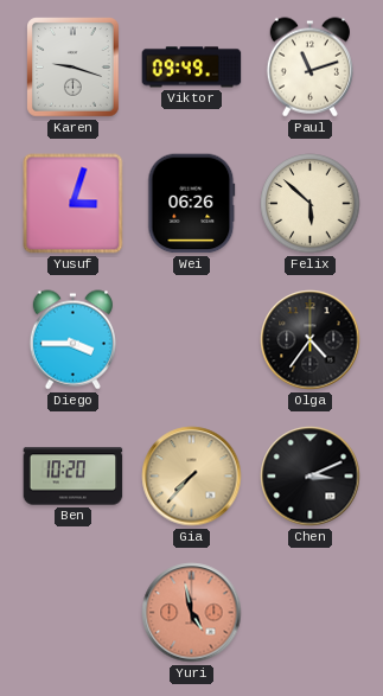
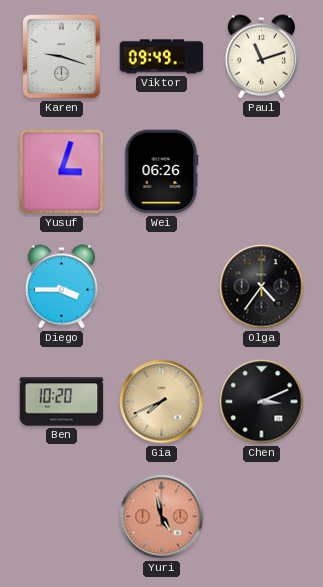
Felix: 5:52 -> none (311, 204)
Gia: 7:37 -> 7:41 (162, 402)
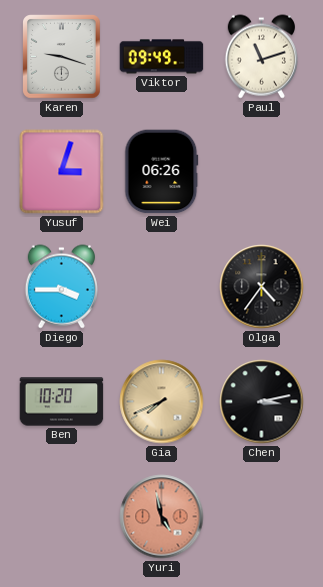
Chen: 3:11 -> 3:13 (262, 402)
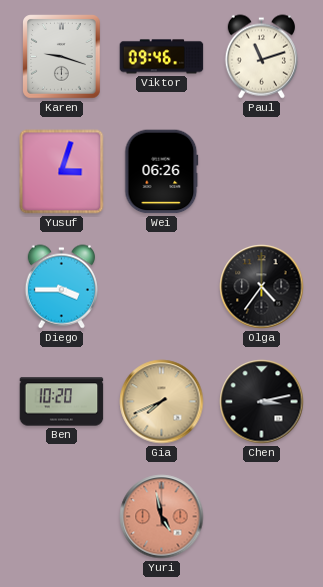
Viktor: 09:49 -> 09:46 (162, 57)
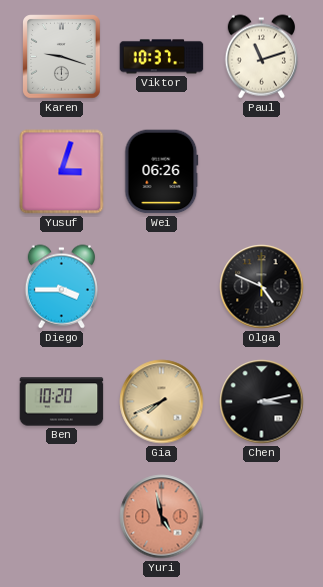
Viktor: 09:46 -> 10:37 (162, 57)
Olga: 4:36 -> 4:49 (262, 287)
